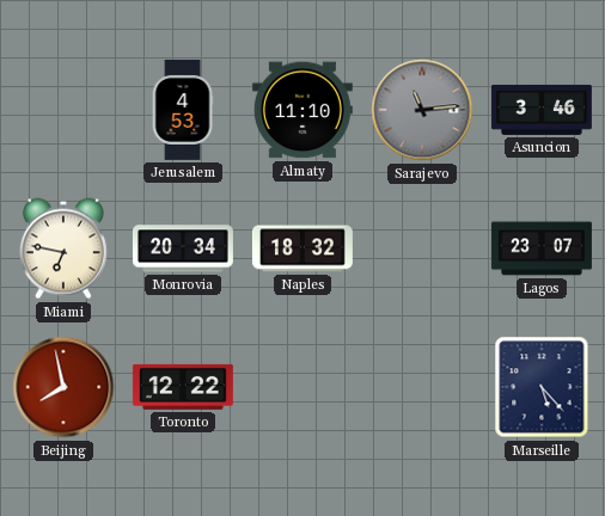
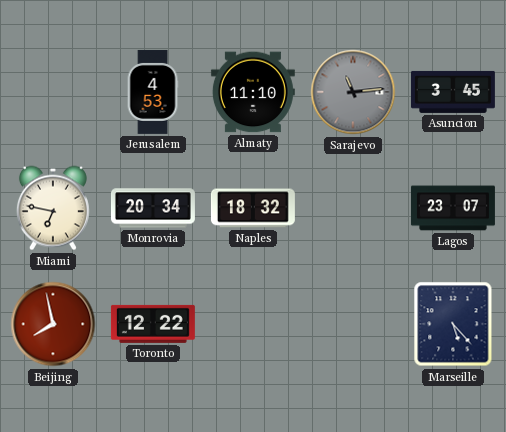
Asuncion: 3:46 -> 3:45 (453, 92)
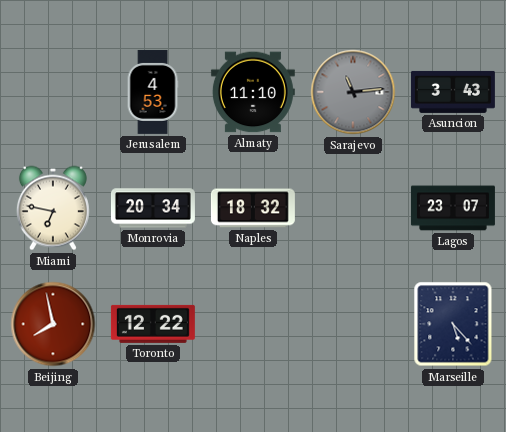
Asuncion: 3:45 -> 3:43 (453, 92)
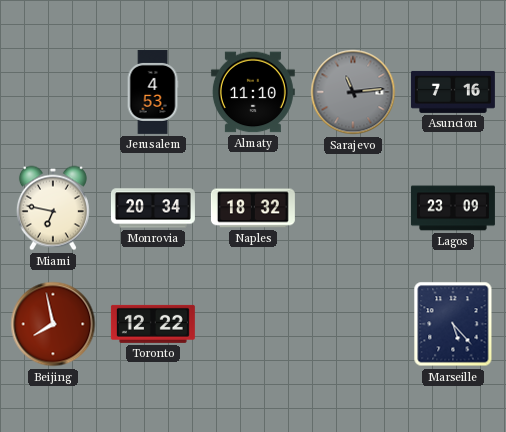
Asuncion: 3:43 -> 7:16 (453, 92)
Lagos: 23:07 -> 23:09 (453, 208)
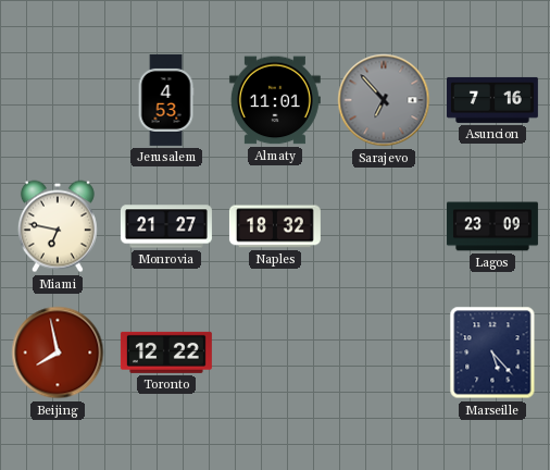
Almaty: 11:10 -> 11:01 (275, 100)
Sarajevo: 11:14 -> 6:53 (384, 100)
Monrovia: 20:34 -> 21:27 (166, 226)
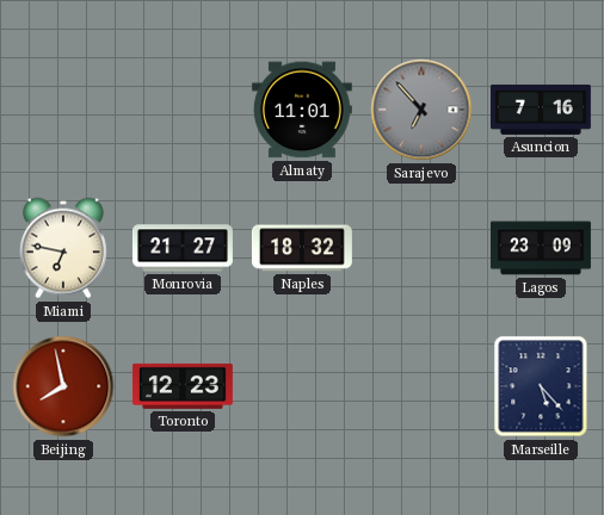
Jerusalem: 4:53 -> none (166, 100)
Toronto: 12:22 -> 12:23 (183, 386)
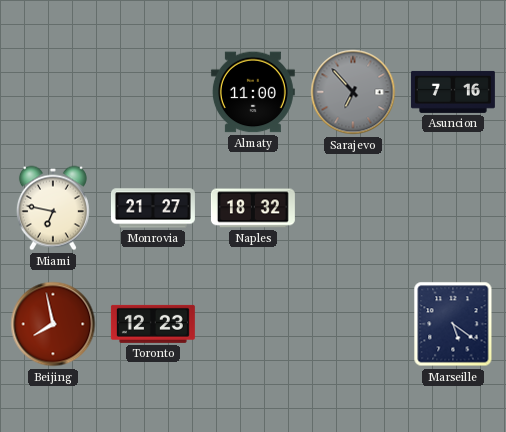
Almaty: 11:01 -> 11:00 (253, 92)
Lagos: 23:09 -> none (541, 248)
Marseille: 5:23 -> 5:21 (453, 324)
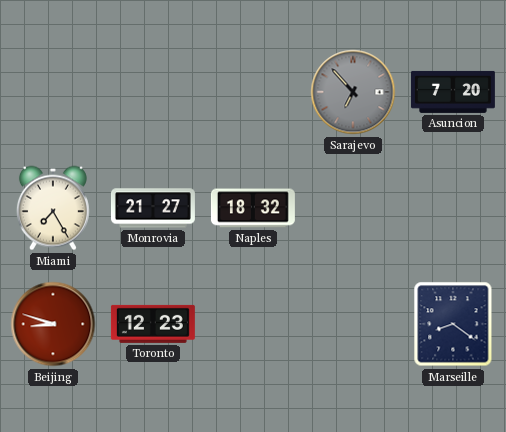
Almaty: 11:00 -> none (253, 92)
Asuncion: 7:16 -> 7:20 (453, 92)
Miami: 6:47 -> 7:25 (53, 208)
Beijing: 7:58 -> 8:48 (53, 324)
Marseille: 5:21 -> 8:21 (453, 324)
